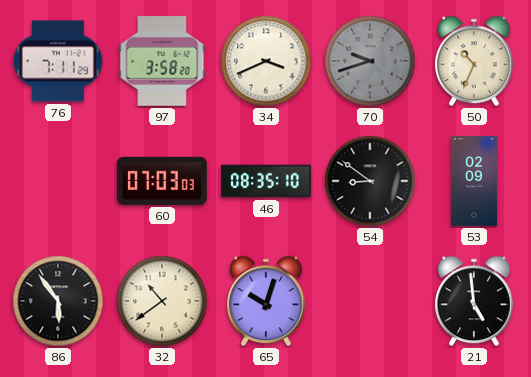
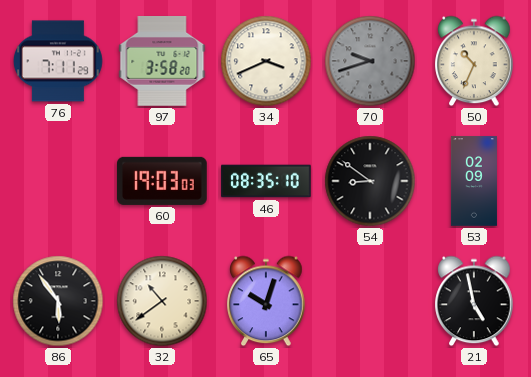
60: 07:03 -> 19:03 (162, 181)
21: 4:59 -> 4:58 (474, 301)
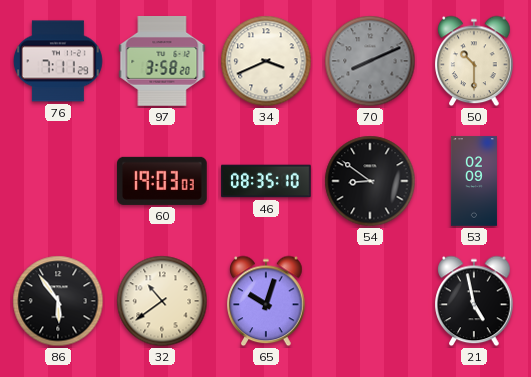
70: 9:42 -> 8:11 (370, 61)
50: 10:34 -> 10:30 (474, 61)
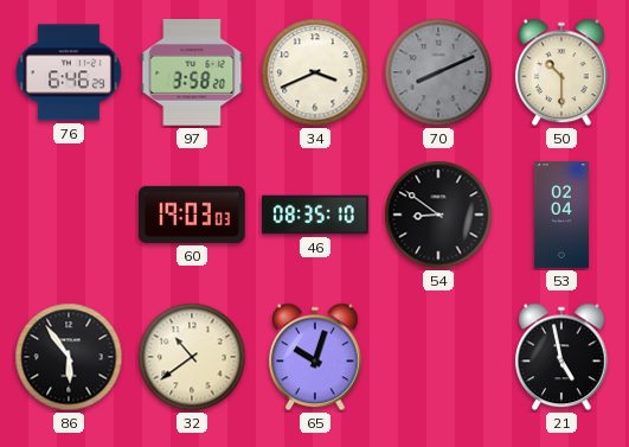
76: 7:11 -> 6:46 (69, 72)
53: 02:09 -> 02:04 (561, 215)
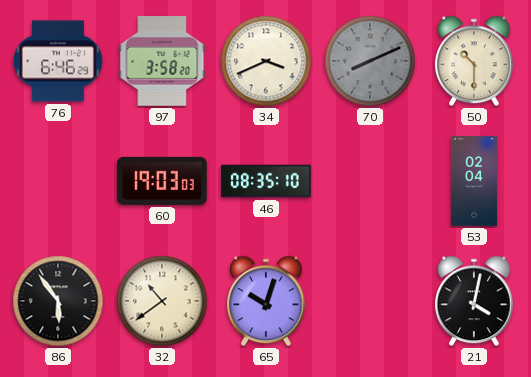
54: 8:51 -> none (438, 215)
21: 4:58 -> 4:02 (474, 301)
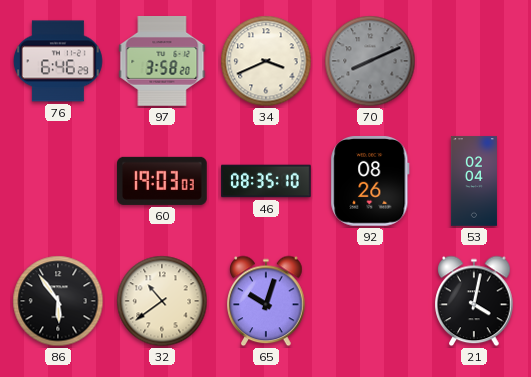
50: 10:30 -> none (474, 61)
92: none -> 08:26 (370, 182)
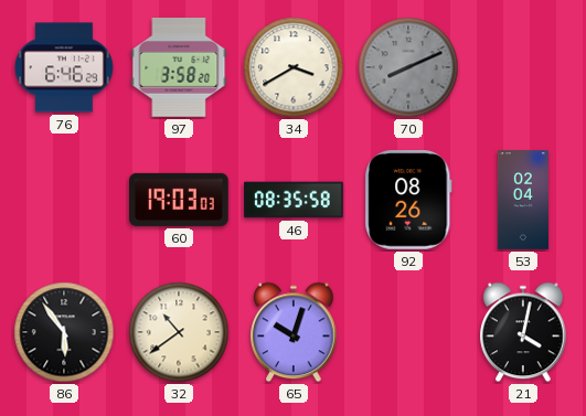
34: 3:41 -> 3:40 (294, 67)
46: 08:35:10 -> 08:35:58 (294, 200)
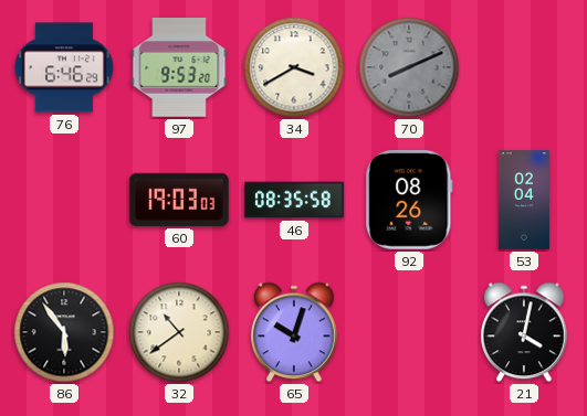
97: 3:58 -> 9:53 (179, 67)
